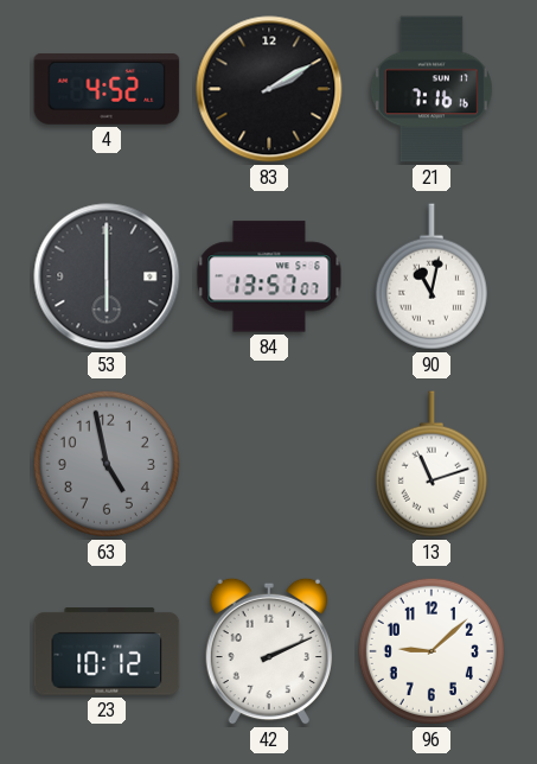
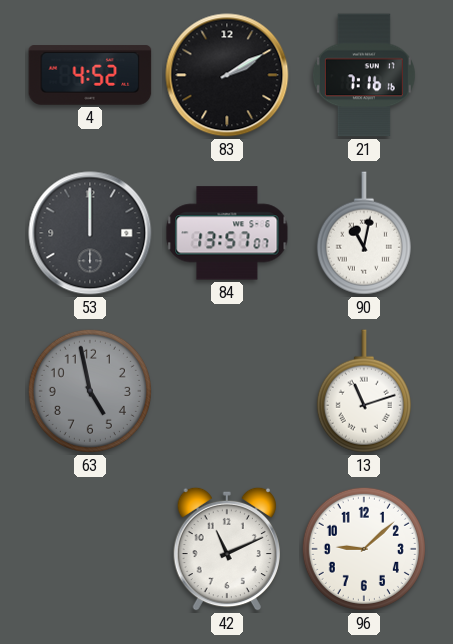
53: 6:00 -> 12:00 (90, 233)
23: 10:12 -> none (107, 651)
42: 2:11 -> 11:11 (226, 549)
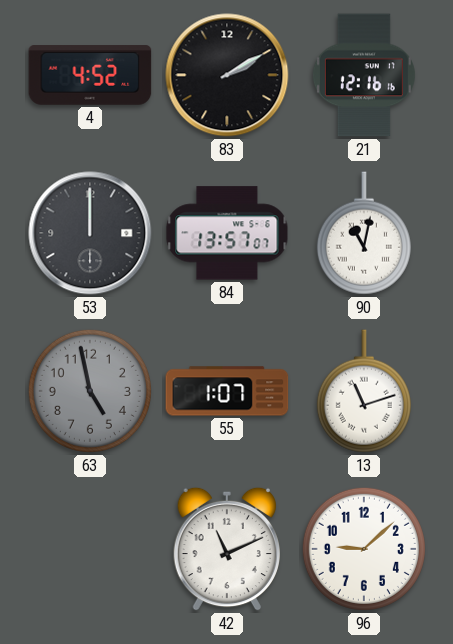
21: 7:16 -> 12:16 (364, 75)
55: none -> 1:07 (227, 391)
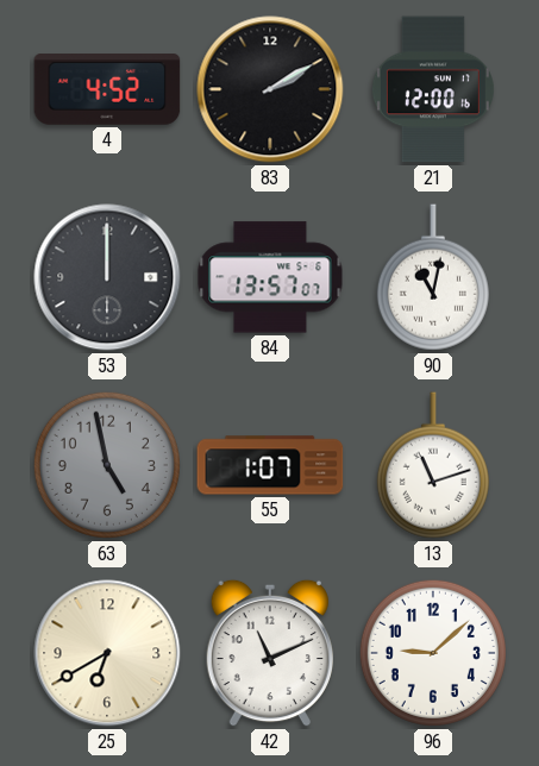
21: 12:16 -> 12:00 (433, 89)
25: none -> 6:40 (107, 653)
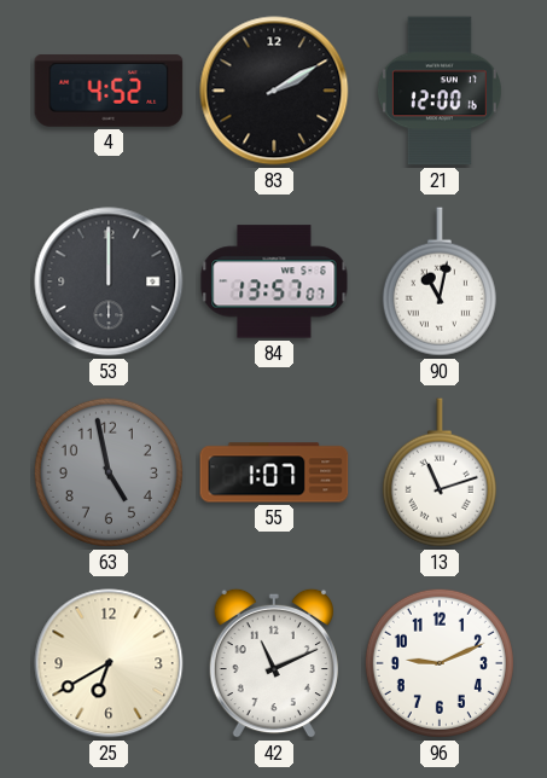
96: 9:08 -> 9:11 (440, 663)
